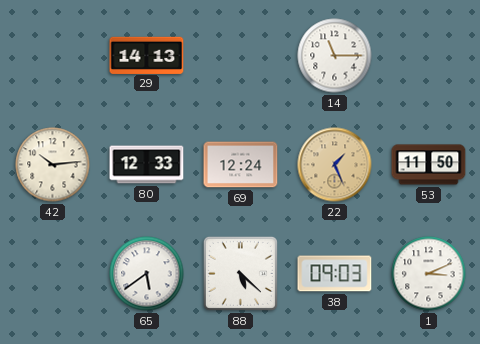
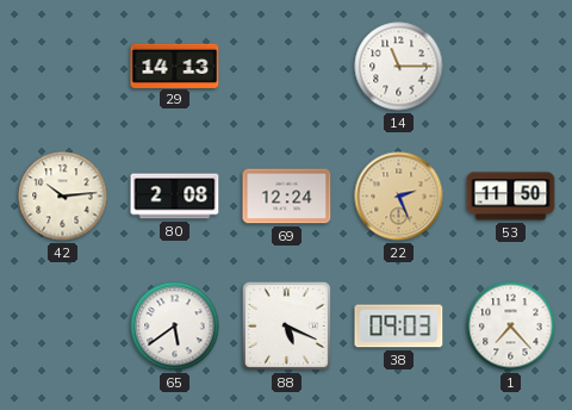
80: 12:33 -> 2:08 (175, 197)
22: 1:26 -> 2:26 (399, 197)
88: 5:22 -> 5:19 (286, 325)
1: 3:11 -> 7:23 (511, 327)
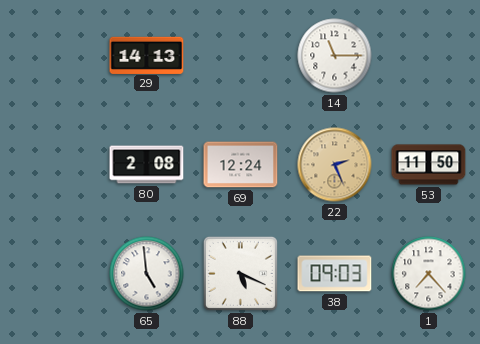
42: 10:14 -> none (63, 197)
65: 5:39 -> 4:59 (147, 274)
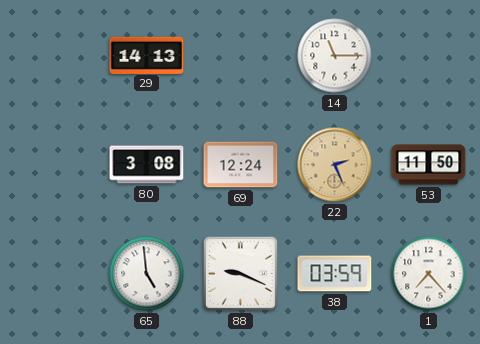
80: 2:08 -> 3:08 (147, 165)
88: 5:19 -> 9:19 (240, 273)
38: 09:03 -> 03:59 (335, 274)
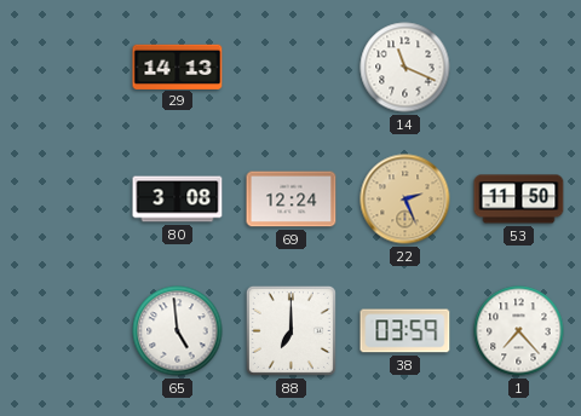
14: 11:15 -> 11:19 (405, 68)
88: 9:19 -> 7:00 (290, 330)
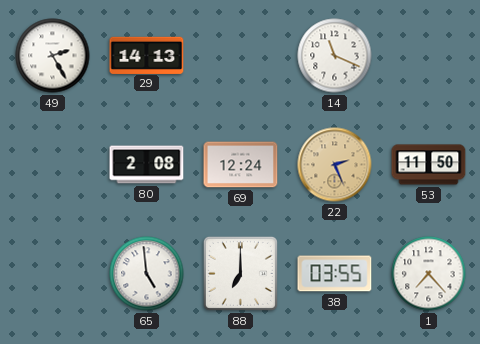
49: none -> 2:25 (53, 56)
80: 3:08 -> 2:08 (147, 165)
38: 03:59 -> 03:55 (335, 274)
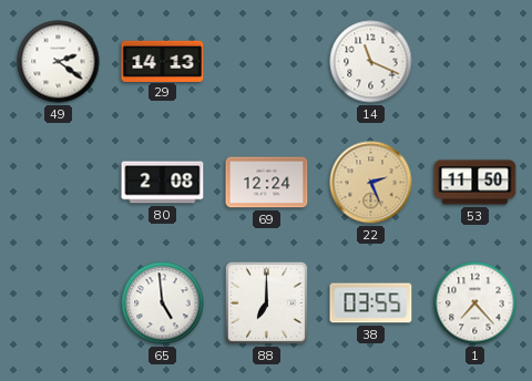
49: 2:25 -> 2:21 (59, 62)
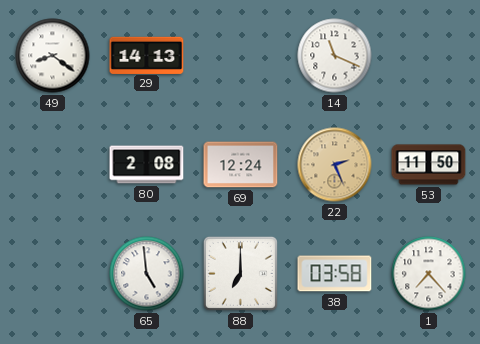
49: 2:21 -> 8:21 (53, 56)
38: 03:55 -> 03:58 (335, 274)
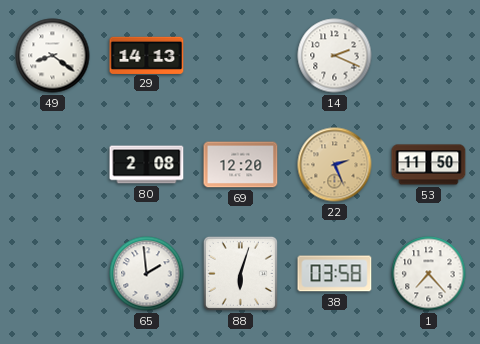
14: 11:19 -> 2:19 (335, 56)
69: 12:24 -> 12:20 (241, 165)
65: 4:59 -> 1:59 (147, 274)
88: 7:00 -> 6:03 (240, 273)
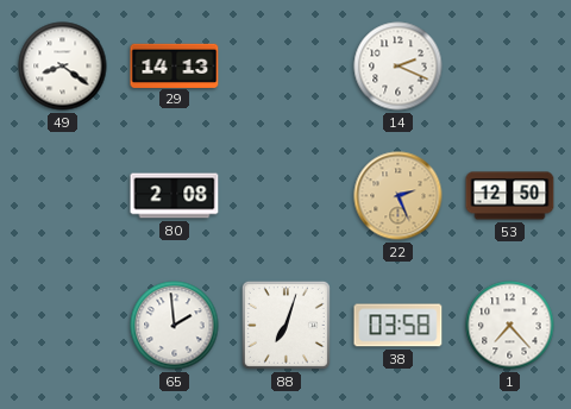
69: 12:20 -> none (241, 165)
53: 11:50 -> 12:50 (510, 196)
88: 6:03 -> 7:03 (285, 325)
